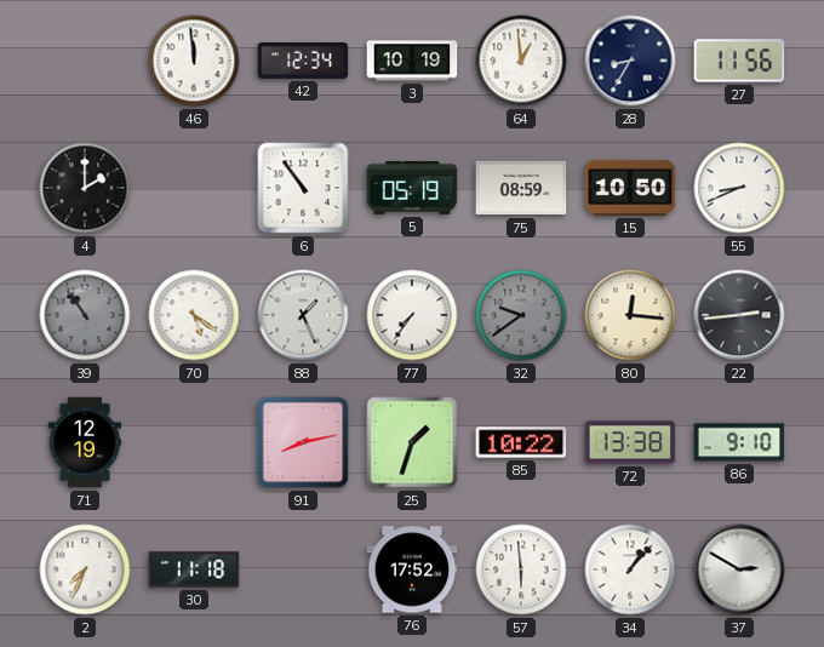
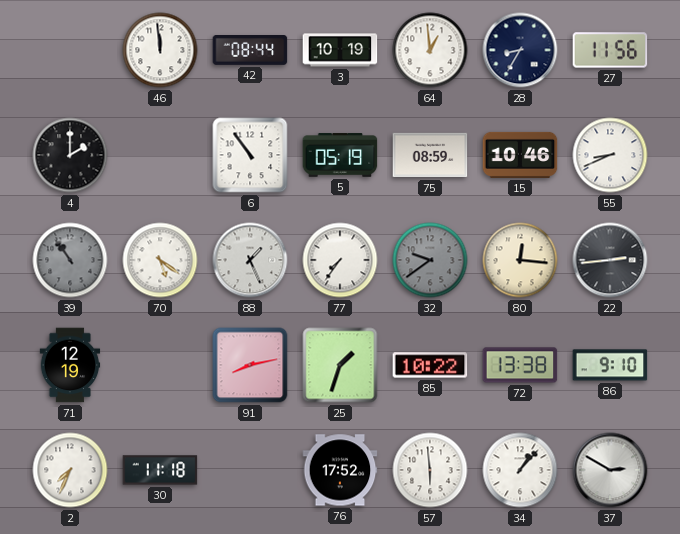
42: 12:34 -> 08:44 (250, 51)
15: 10:50 -> 10:46 (520, 155)
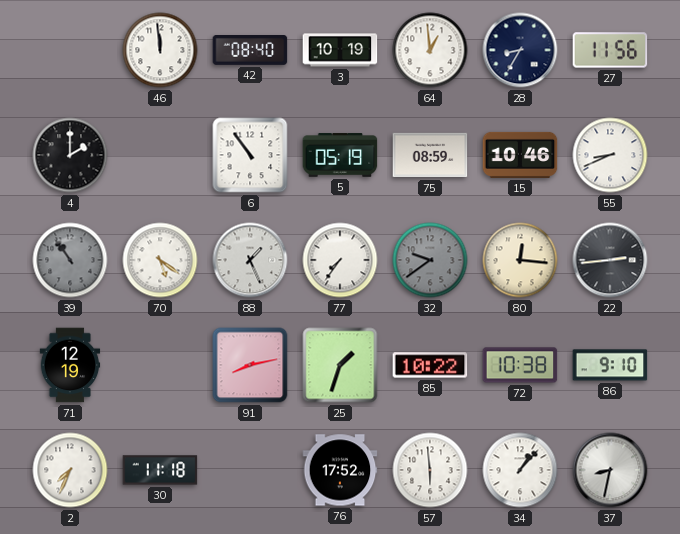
42: 08:44 -> 08:40 (250, 51)
72: 13:38 -> 10:38 (520, 365)
37: 2:50 -> 8:32 (610, 470)
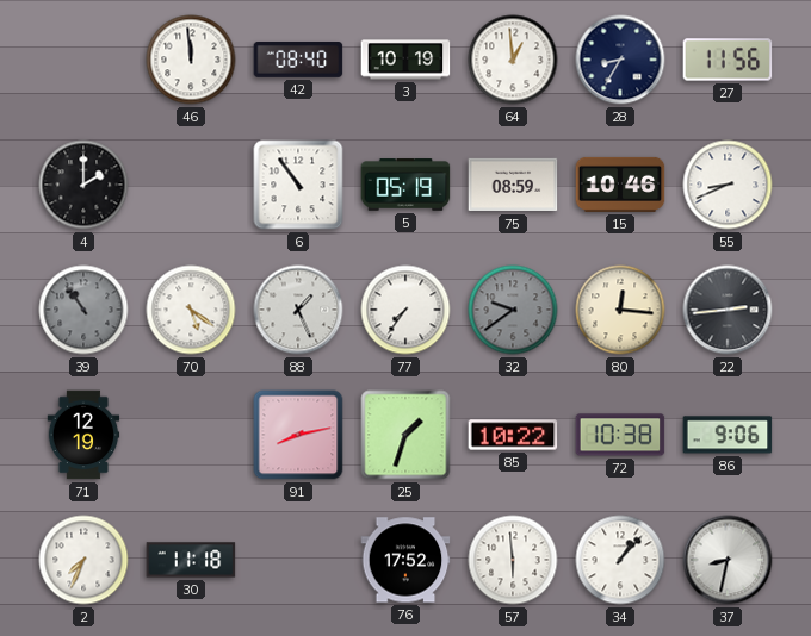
86: 9:10 -> 9:06 (728, 435)
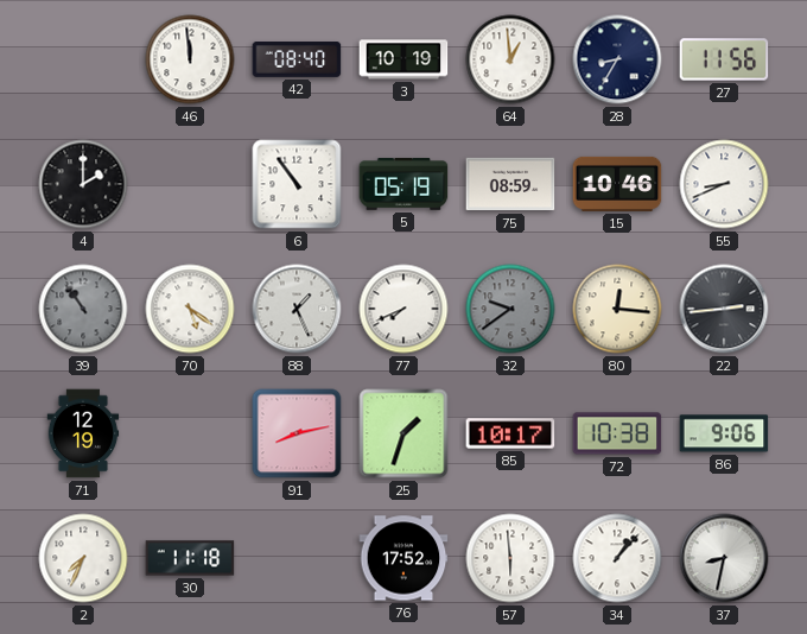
77: 7:36 -> 7:41 (403, 309)
85: 10:22 -> 10:17 (510, 433)
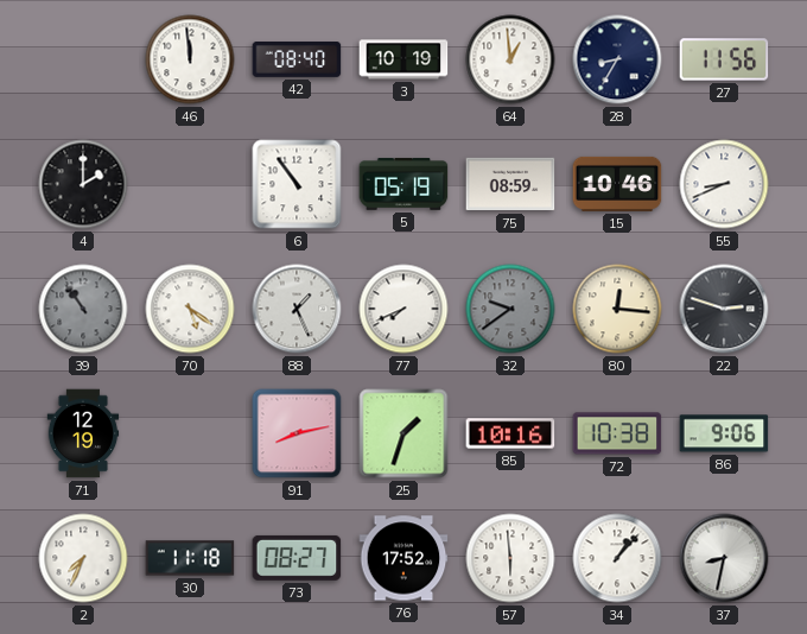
22: 2:44 -> 2:48 (724, 309)
85: 10:17 -> 10:16 (510, 433)
73: none -> 08:27 (297, 558)
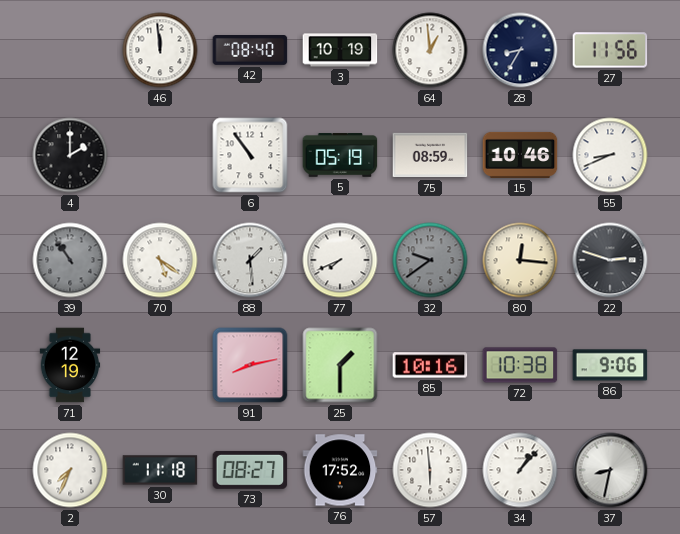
88: 1:26 -> 1:29 (250, 260)
25: 1:33 -> 1:30 (340, 365)
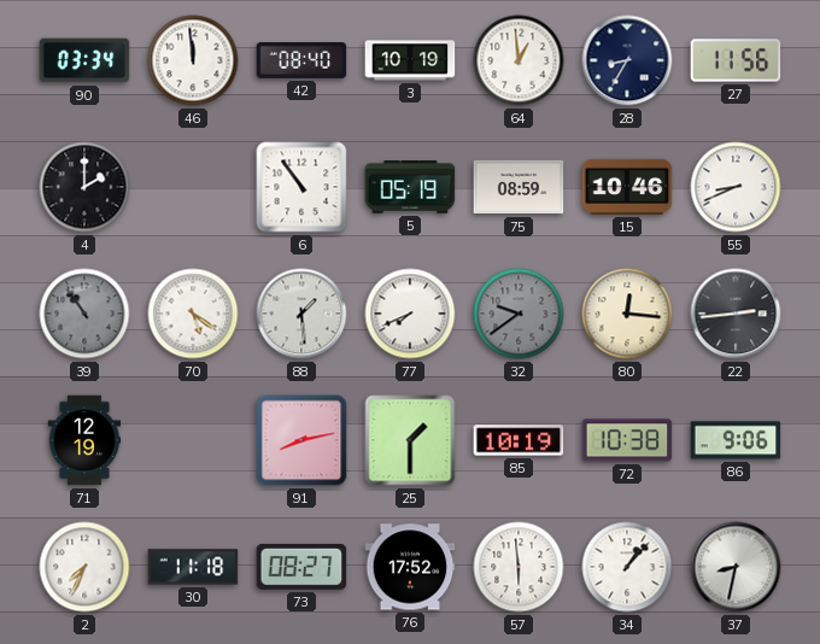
90: none -> 03:34 (84, 60)
22: 2:48 -> 2:44 (736, 314)
85: 10:16 -> 10:19 (519, 440)
